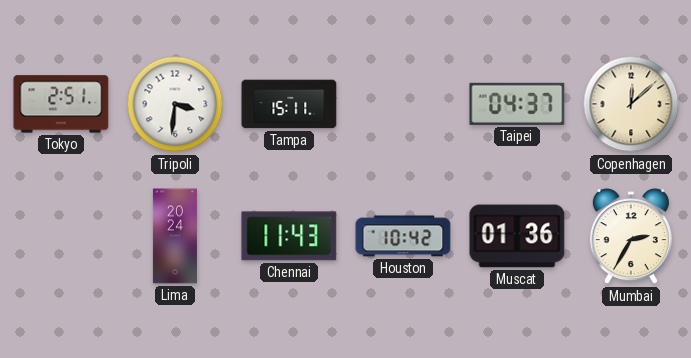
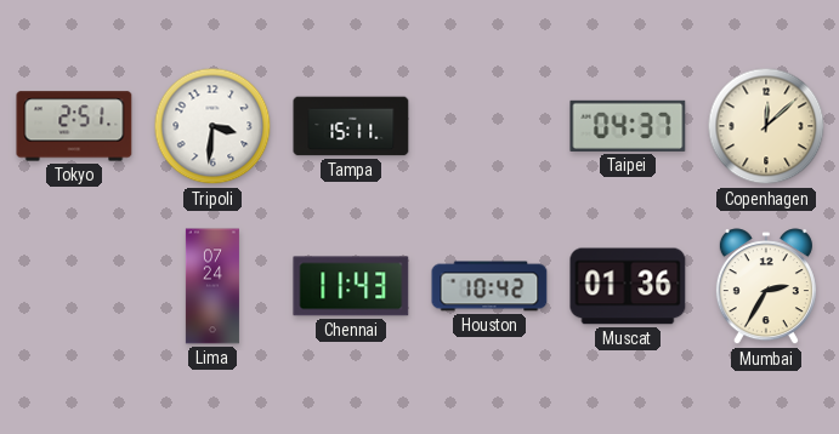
Lima: 20:24 -> 07:24 (212, 286)
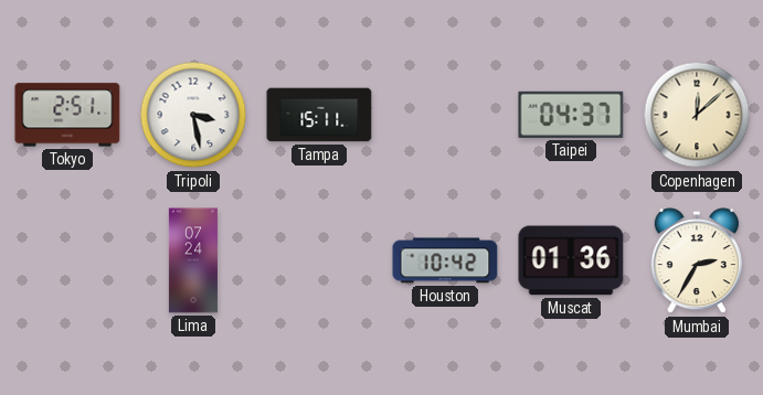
Tripoli: 3:31 -> 3:28 (193, 115)
Chennai: 11:43 -> none (351, 286)
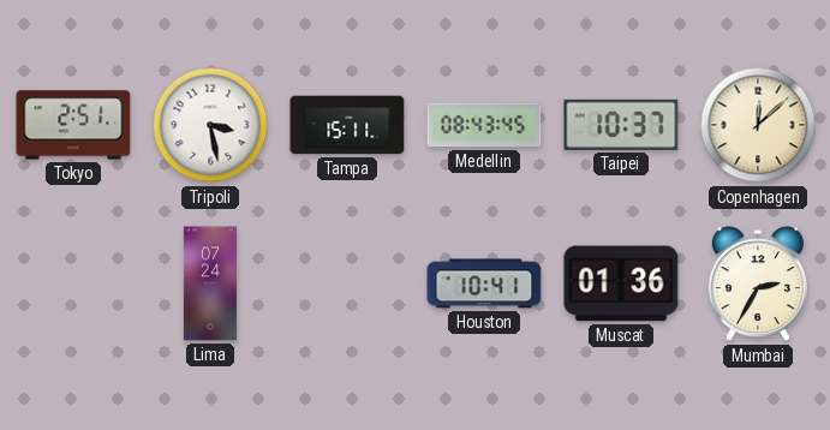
Medellin: none -> 08:43 (484, 125)
Taipei: 04:37 -> 10:37 (621, 125)
Houston: 10:42 -> 10:41 (484, 283)
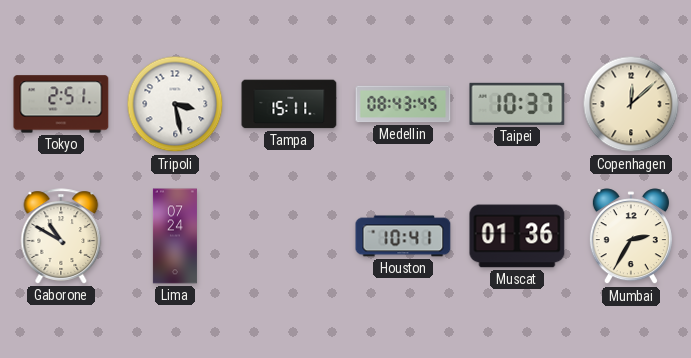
Gaborone: none -> 10:50 (61, 236)
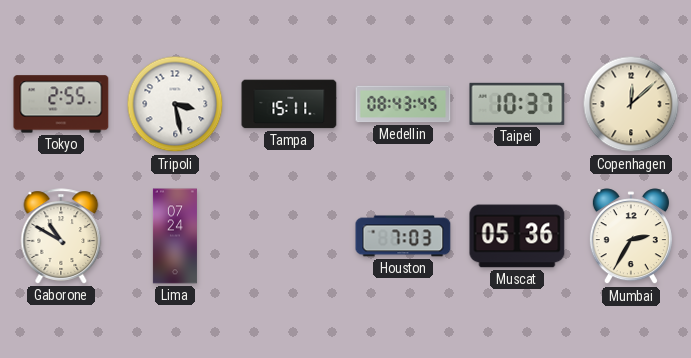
Tokyo: 2:51 -> 2:55 (61, 104)
Houston: 10:41 -> 7:03 (403, 236)
Muscat: 01:36 -> 05:36 (517, 236)
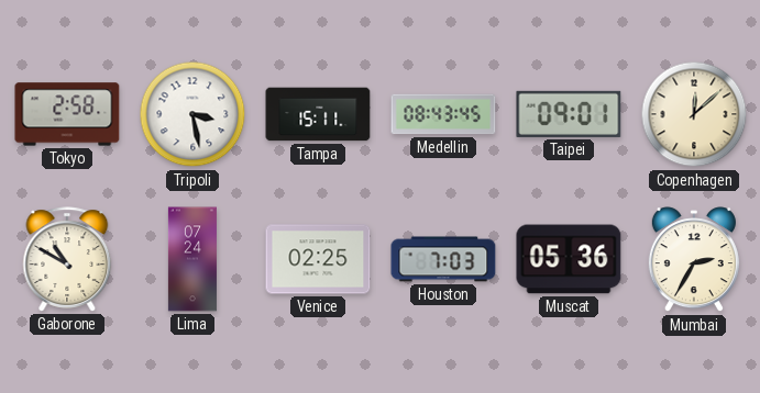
Tokyo: 2:55 -> 2:58 (67, 114)
Taipei: 10:37 -> 09:01 (569, 114)
Venice: none -> 02:25 (318, 259)
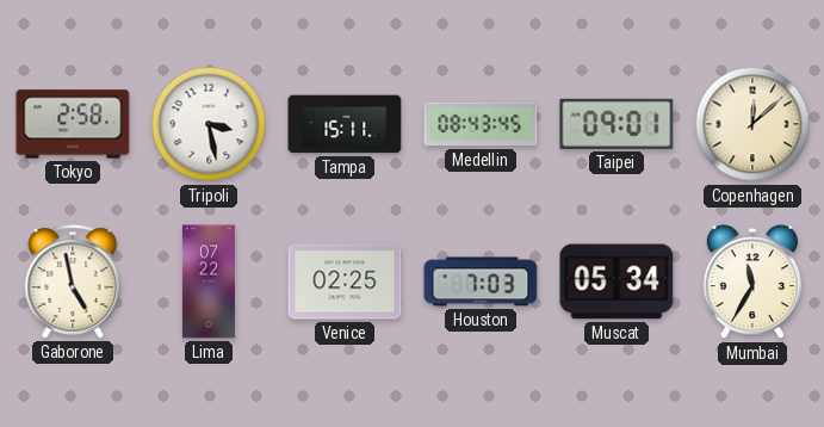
Gaborone: 10:50 -> 4:58 (73, 281)
Lima: 07:24 -> 07:22 (209, 281)
Muscat: 05:36 -> 05:34 (617, 281)
Mumbai: 2:35 -> 11:35 (752, 283)
